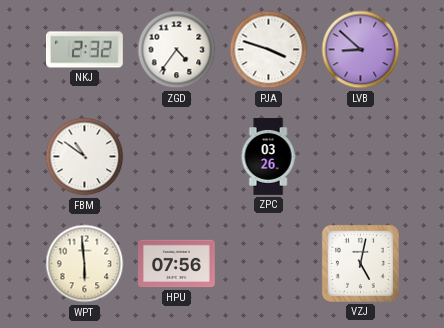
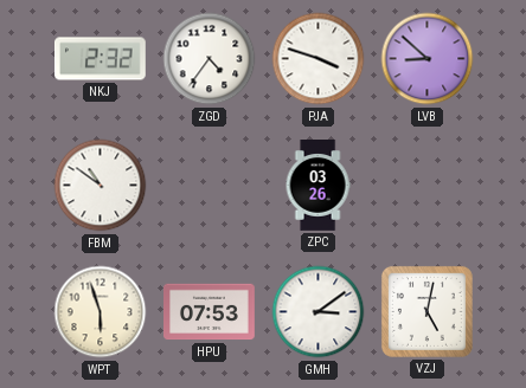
WPT: 5:59 -> 5:57 (101, 312)
HPU: 07:56 -> 07:53 (210, 312)
GMH: none -> 3:09 (319, 312)
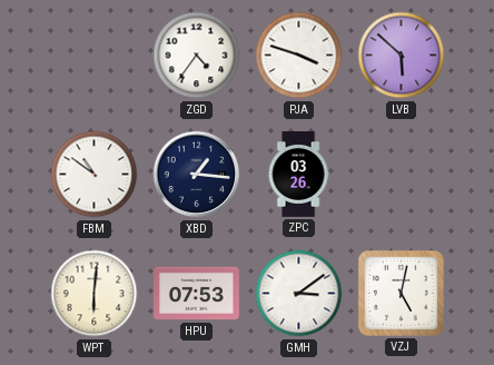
NKJ: 2:32 -> none (101, 59)
LVB: 8:52 -> 5:52 (402, 56)
XBD: none -> 1:16 (197, 175)
WPT: 5:57 -> 6:01 (95, 294)
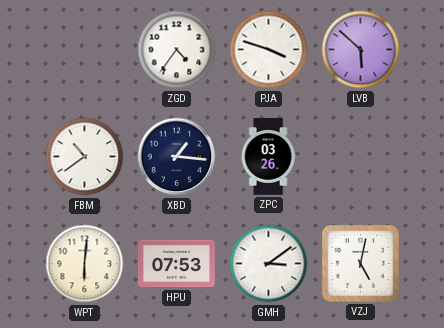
FBM: 10:51 -> 10:39 (85, 157)
